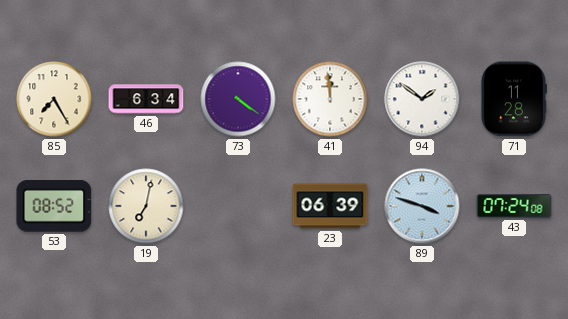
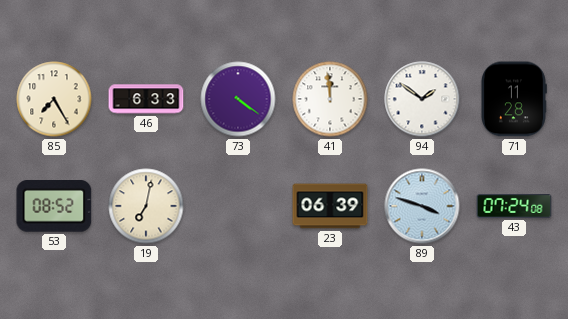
46: 6:34 -> 6:33 (146, 99)
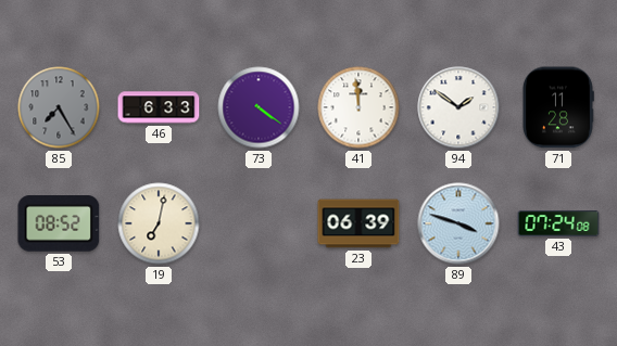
85 dial: cream -> grey (59, 107)
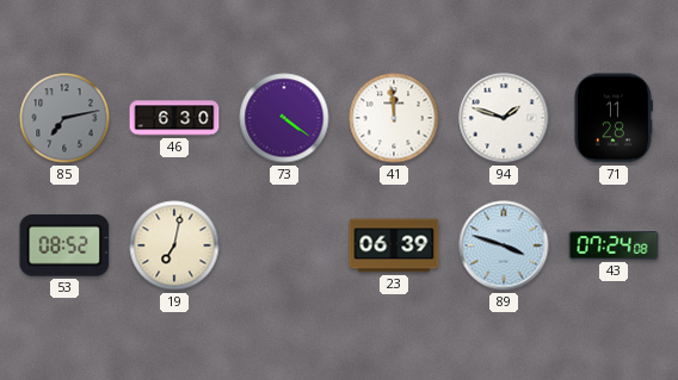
85: 7:25 -> 7:13 (64, 118)
46: 6:33 -> 6:30 (174, 118)
94: 1:51 -> 1:48 (504, 118)
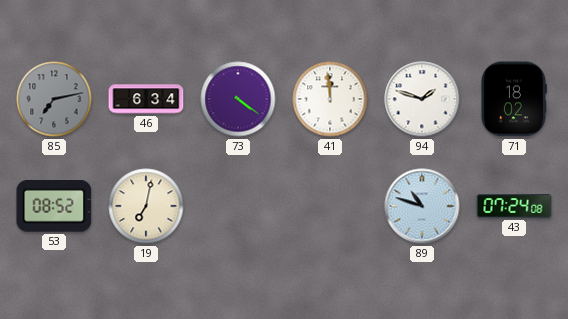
46: 6:30 -> 6:34 (146, 99)
71: 11:28 -> 18:02 (514, 99)
23: 06:39 -> none (394, 245)
89: 3:48 -> 10:48 (422, 206)
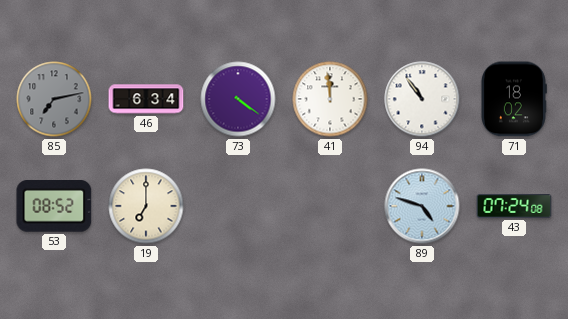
94: 1:48 -> 10:54 (422, 99)
19: 7:02 -> 7:00 (146, 206)
89: 10:48 -> 4:48 (422, 206)
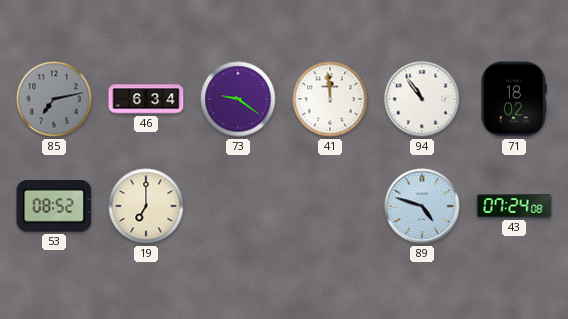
73: 4:21 -> 9:21 (238, 99)
